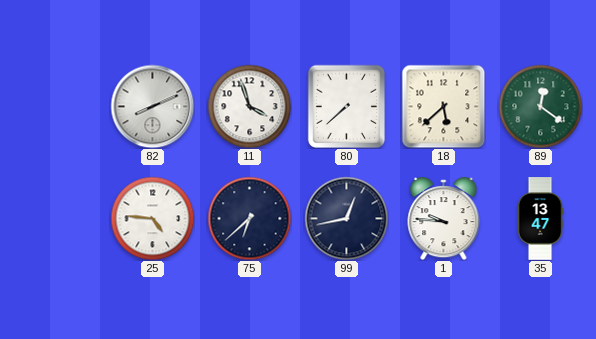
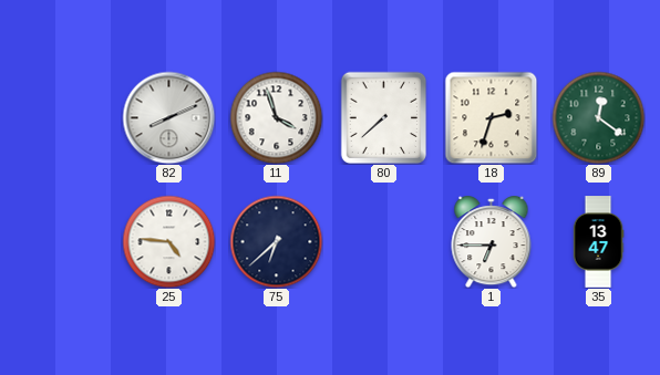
18: 5:38 -> 2:33 (491, 117)
99: 12:43 -> none (346, 218)
1: 9:46 -> 6:45 (492, 242)
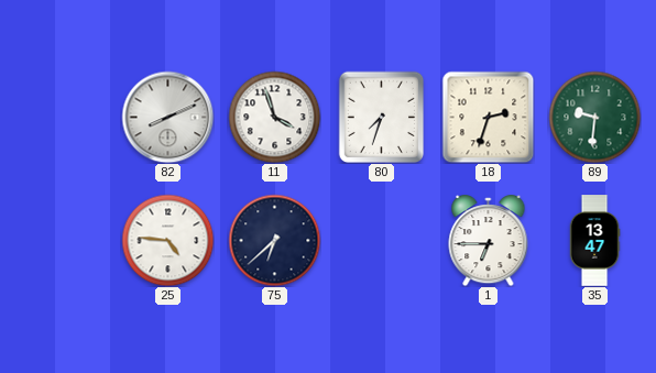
80: 7:38 -> 7:33 (382, 117)
89: 12:21 -> 9:31 (594, 117)
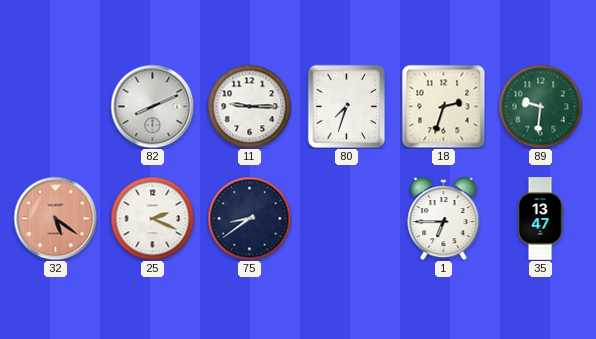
11: 3:57 -> 9:15 (249, 106)
32: none -> 5:21 (55, 218)
25: 4:46 -> 2:19 (152, 218)
75: 6:38 -> 8:39 (249, 218)
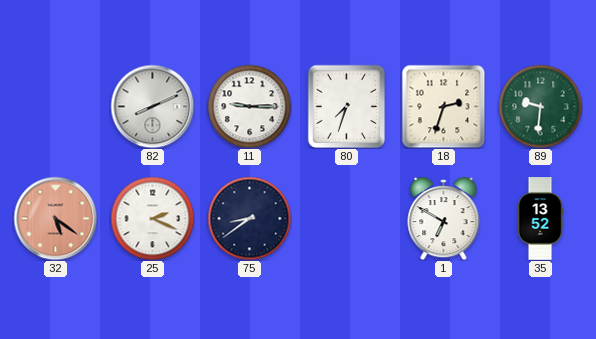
1: 6:45 -> 6:50 (444, 219)
35: 13:47 -> 13:52 (540, 219)
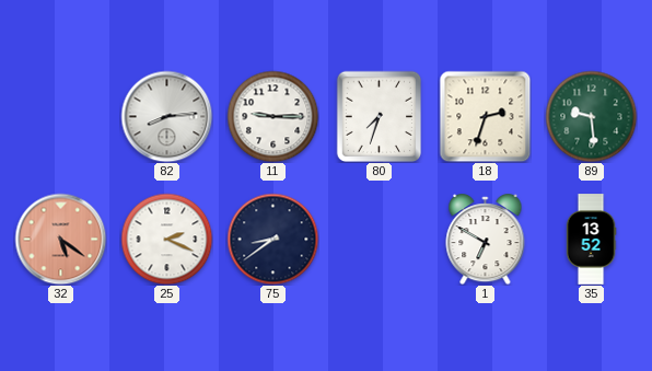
82: 8:11 -> 8:14 (166, 116)
89: 9:31 -> 9:29 (591, 116)
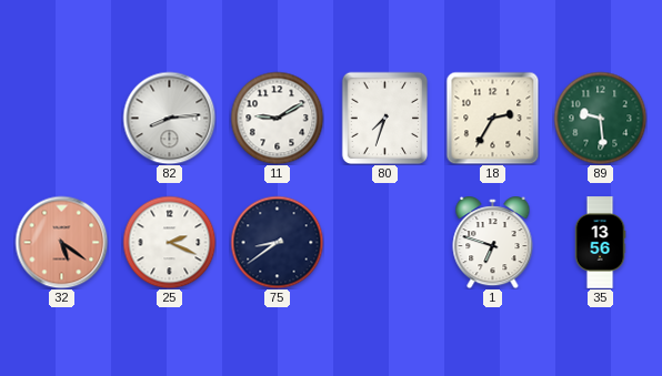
11: 9:15 -> 9:10 (277, 118)
18: 2:33 -> 2:35 (492, 118)
1: 6:50 -> 6:48 (493, 243)
35: 13:52 -> 13:56 (600, 243)
